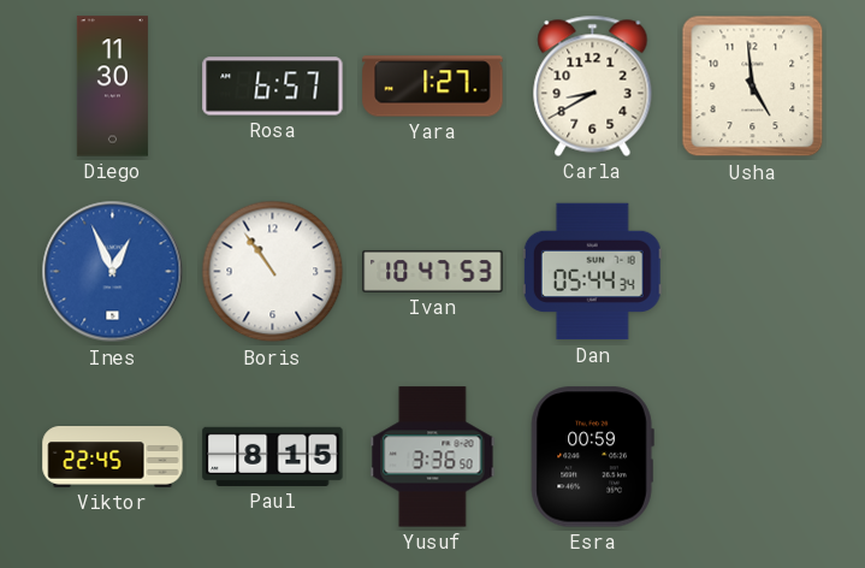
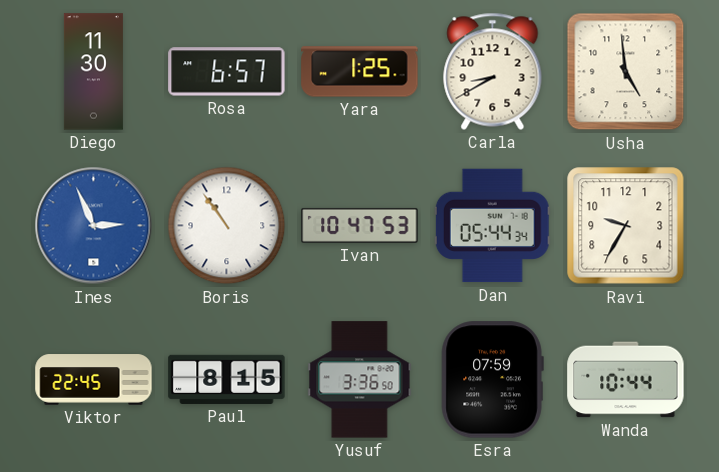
Yara: 1:27 -> 1:25 (360, 72)
Ines: 12:56 -> 2:56 (94, 226)
Ravi: none -> 9:35 (626, 226)
Esra: 00:59 -> 07:59 (492, 380)
Wanda: none -> 10:44 (626, 380)
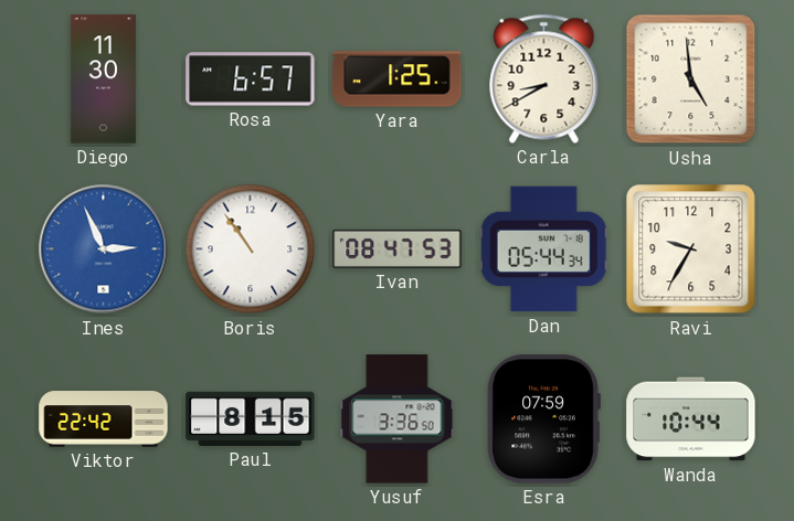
Ivan: 10:47 -> 08:47 (398, 248)
Viktor: 22:45 -> 22:42 (104, 419)
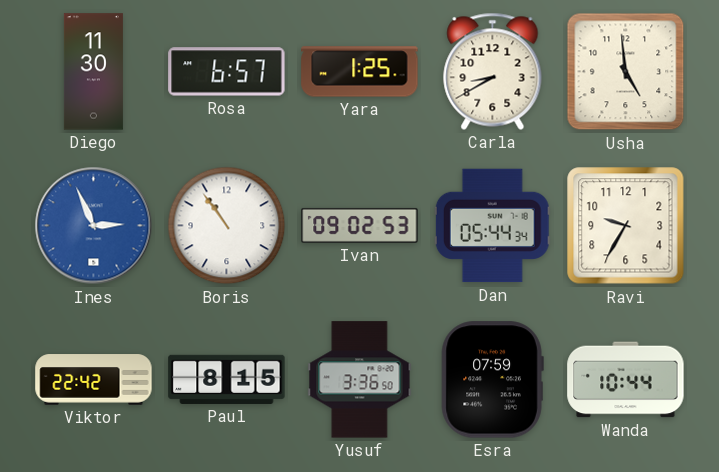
Ivan: 08:47 -> 09:02 (360, 225)
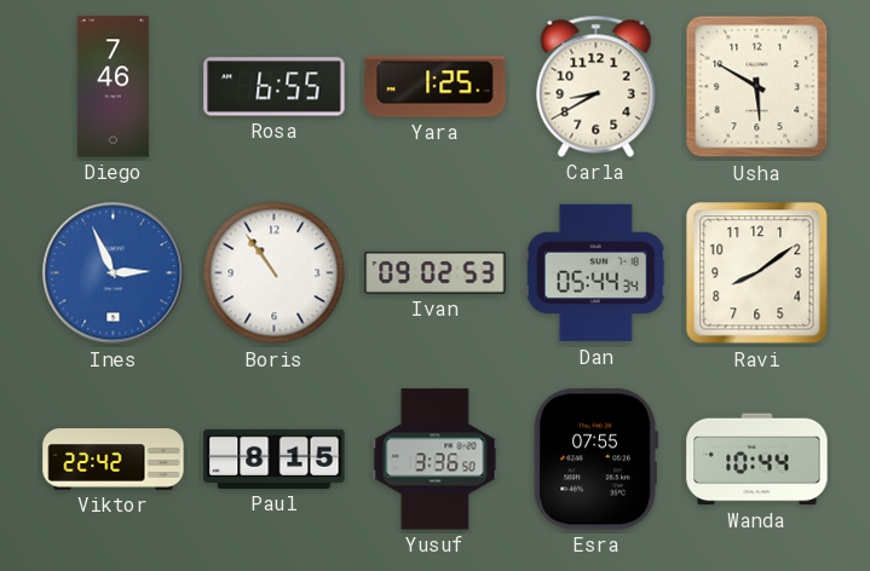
Diego: 11:30 -> 7:46 (113, 87)
Rosa: 6:57 -> 6:55 (275, 87)
Usha: 4:59 -> 5:50 (757, 87)
Ravi: 9:35 -> 8:09 (757, 273)
Esra: 07:59 -> 07:55 (595, 460)
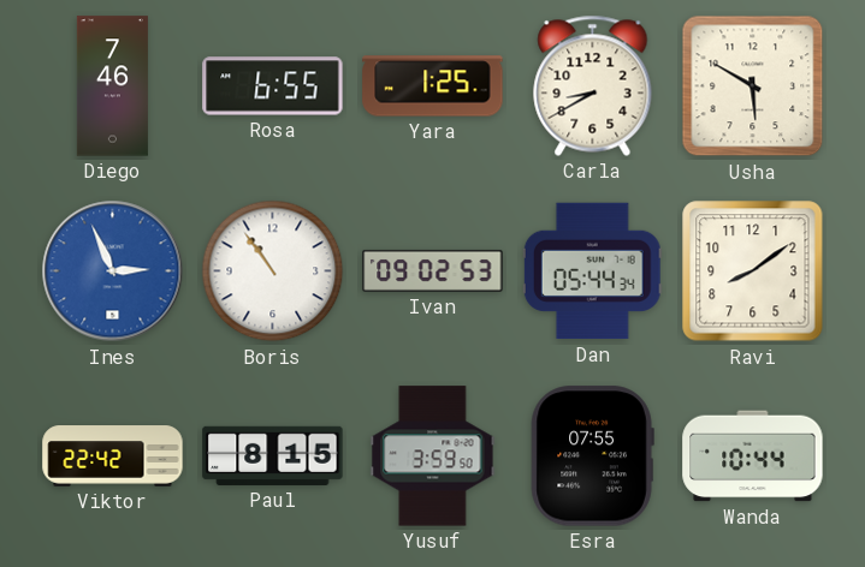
Yusuf: 3:36 -> 3:59 (433, 456)
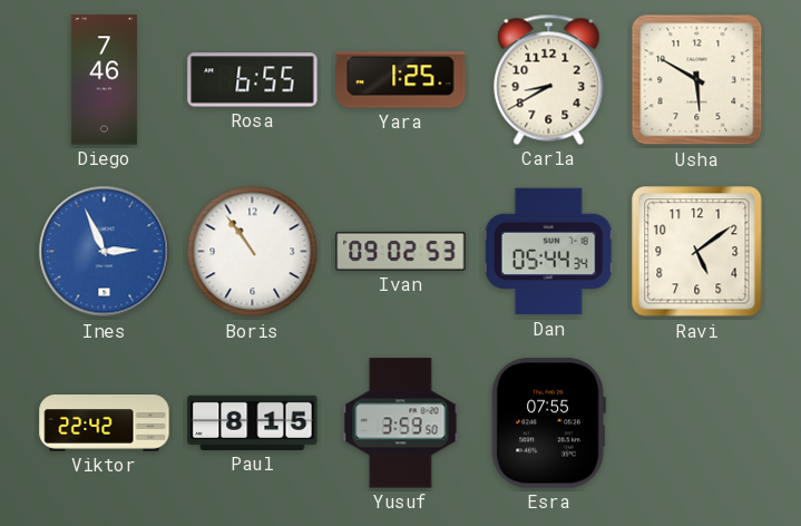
Ravi: 8:09 -> 5:09 (697, 252)
Wanda: 10:44 -> none (753, 456)
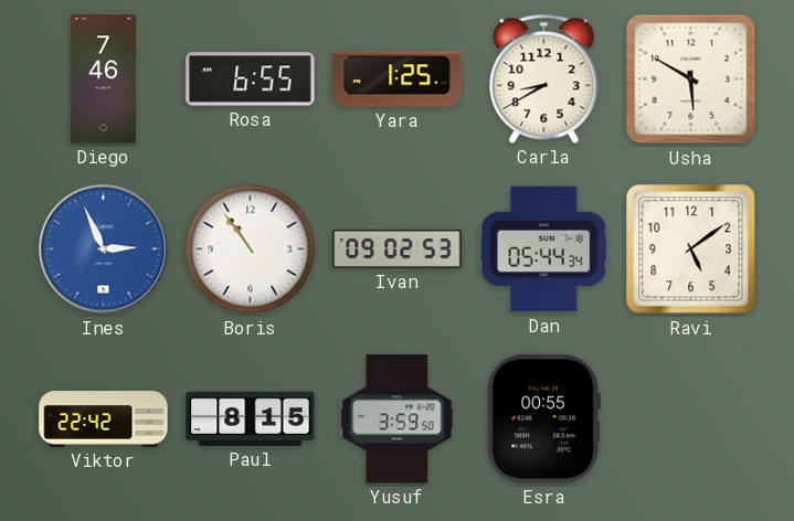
Esra: 07:55 -> 00:55 (543, 419)
